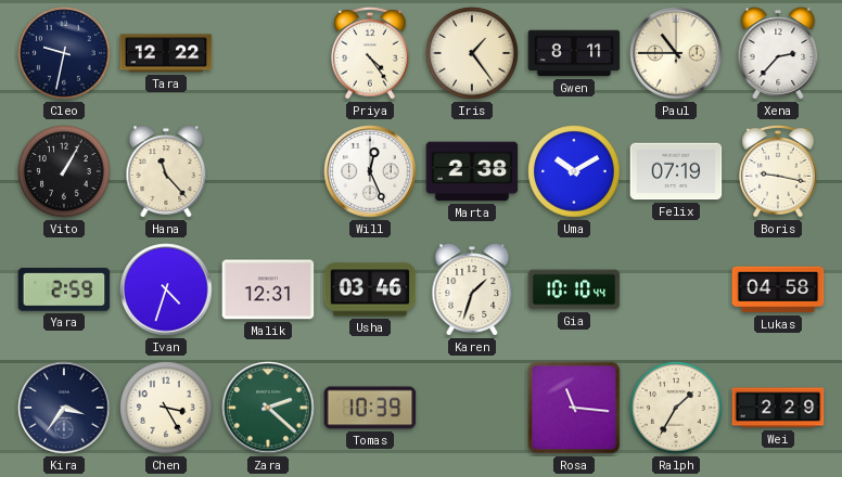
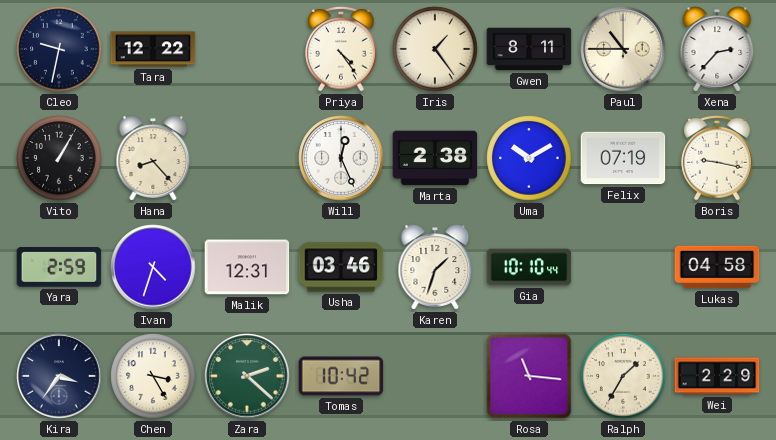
Hana: 11:23 -> 8:23 (153, 158)
Tomas: 10:39 -> 10:42 (341, 376)
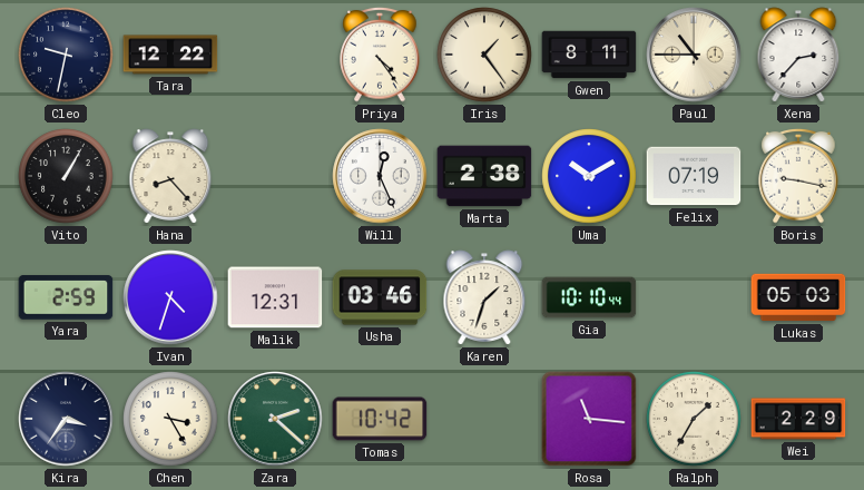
Lukas: 04:58 -> 05:03 (798, 297)
